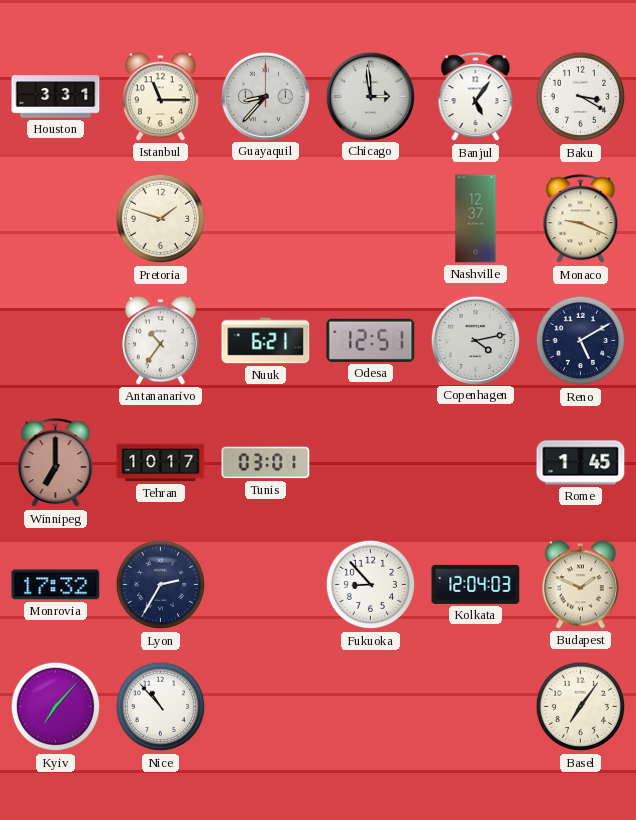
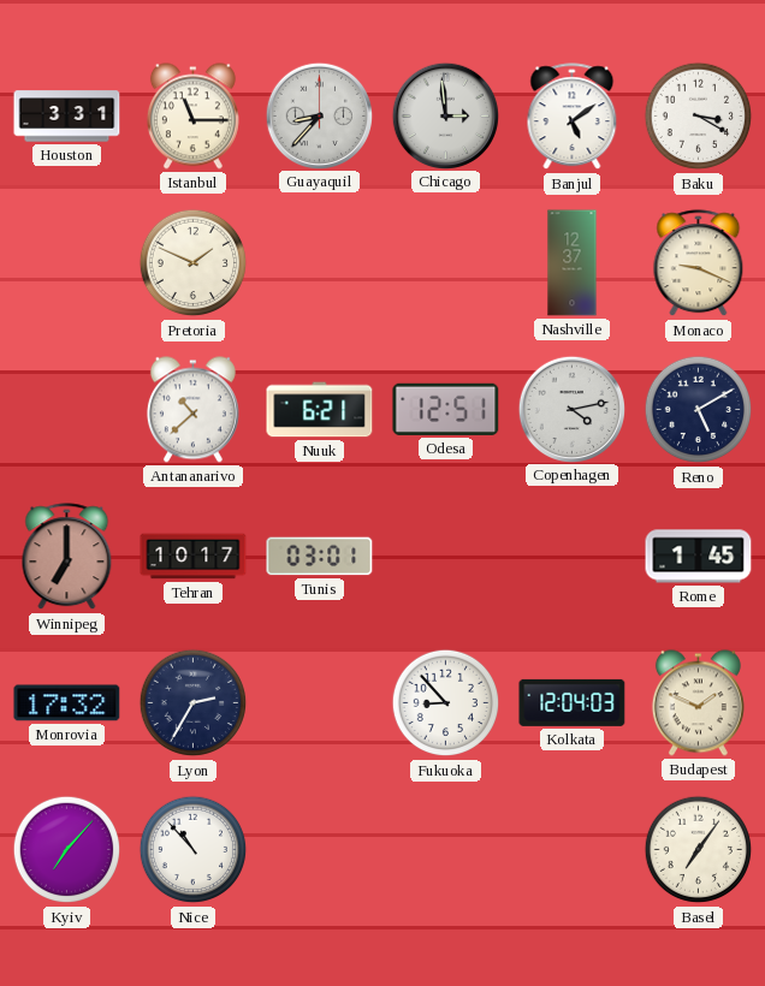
Banjul: 5:06 -> 5:09 (573, 117)
Pretoria: 1:48 -> 1:49 (194, 263)
Antananarivo: 10:36 -> 10:38 (192, 410)
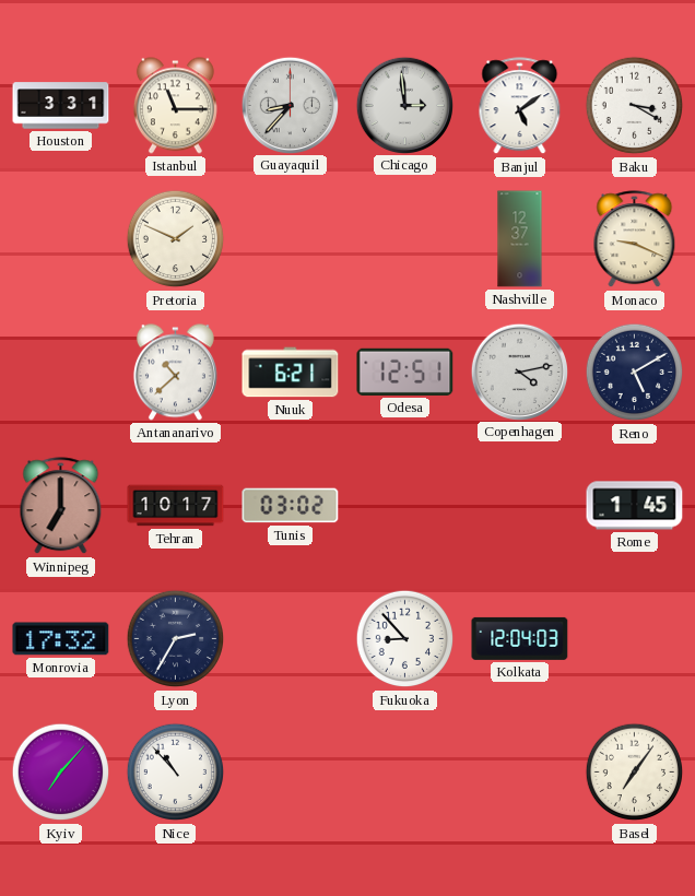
Tunis: 03:01 -> 03:02 (291, 506)
Budapest: 1:49 -> none (698, 703)
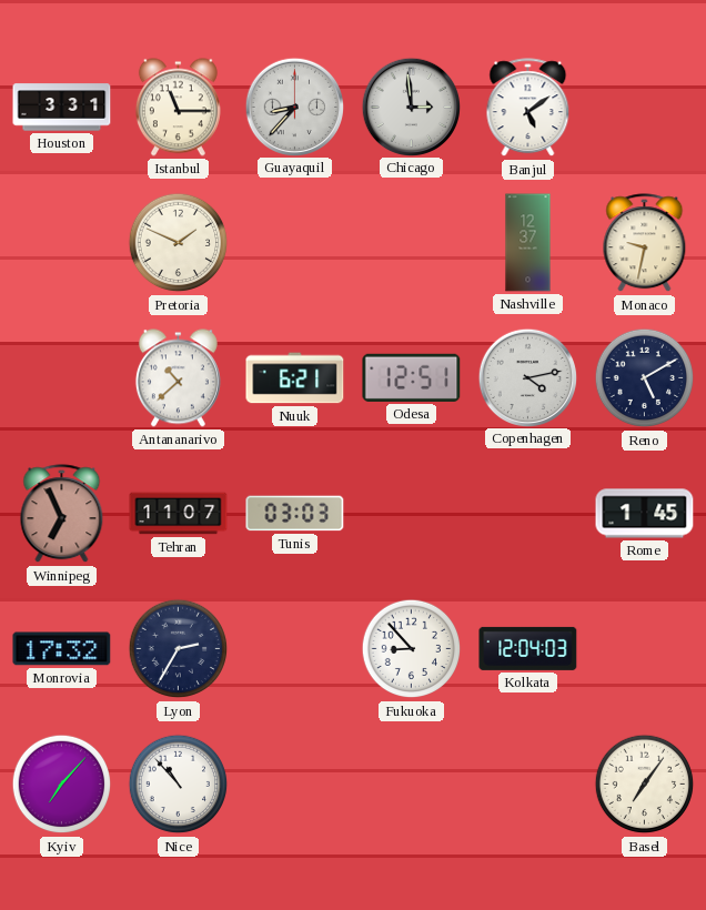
Baku: 3:20 -> none (635, 106)
Monaco: 9:19 -> 9:32 (645, 243)
Winnipeg: 7:00 -> 6:56 (62, 514)
Tehran: 10:17 -> 11:07 (179, 514)
Tunis: 03:02 -> 03:03 (295, 514)
